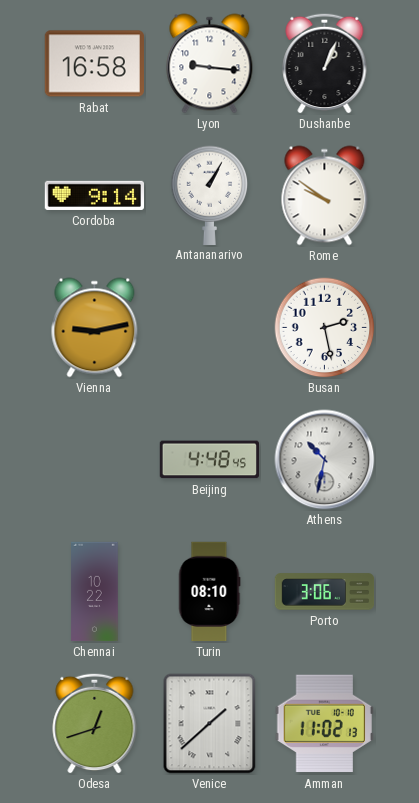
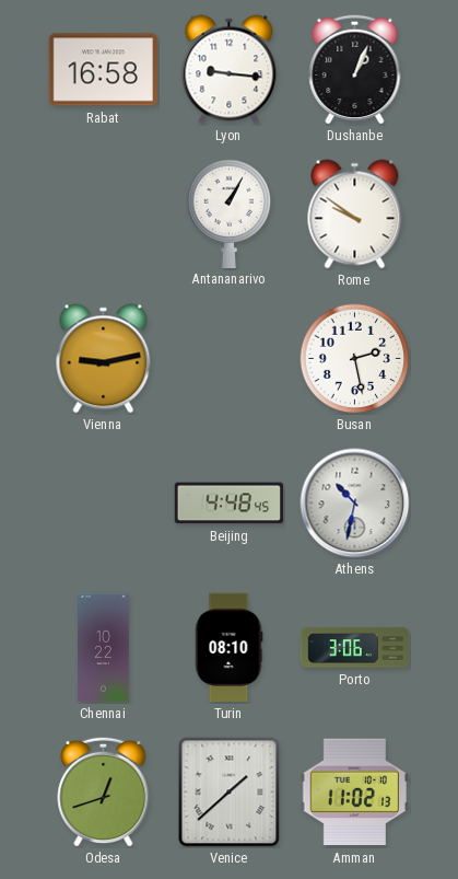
Cordoba: 9:14 -> none (94, 195)
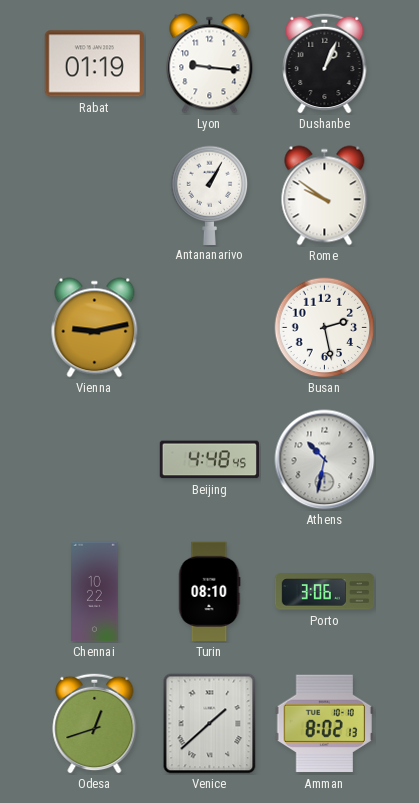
Rabat: 16:58 -> 01:19 (94, 64)
Amman: 11:02 -> 8:02 (324, 724)
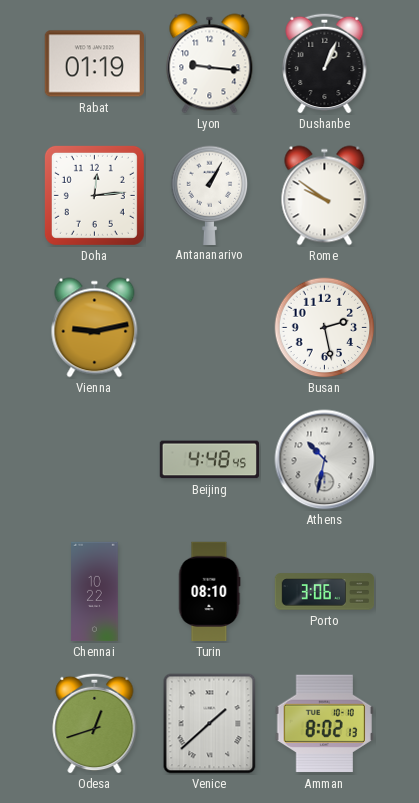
Doha: none -> 12:14 (94, 195)
